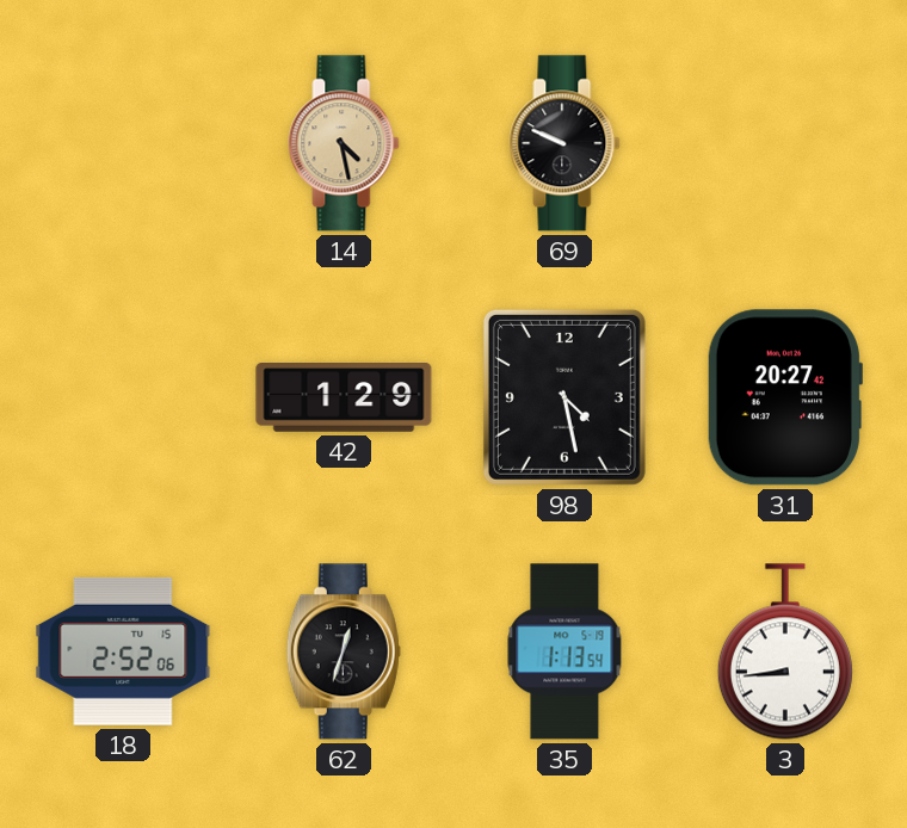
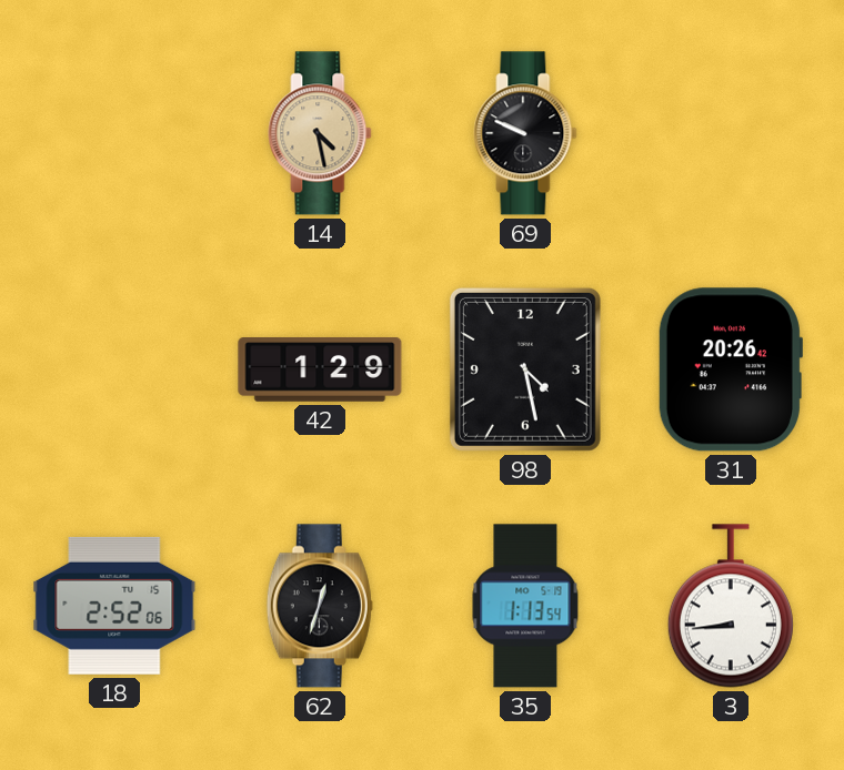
31: 20:27 -> 20:26 (730, 369)
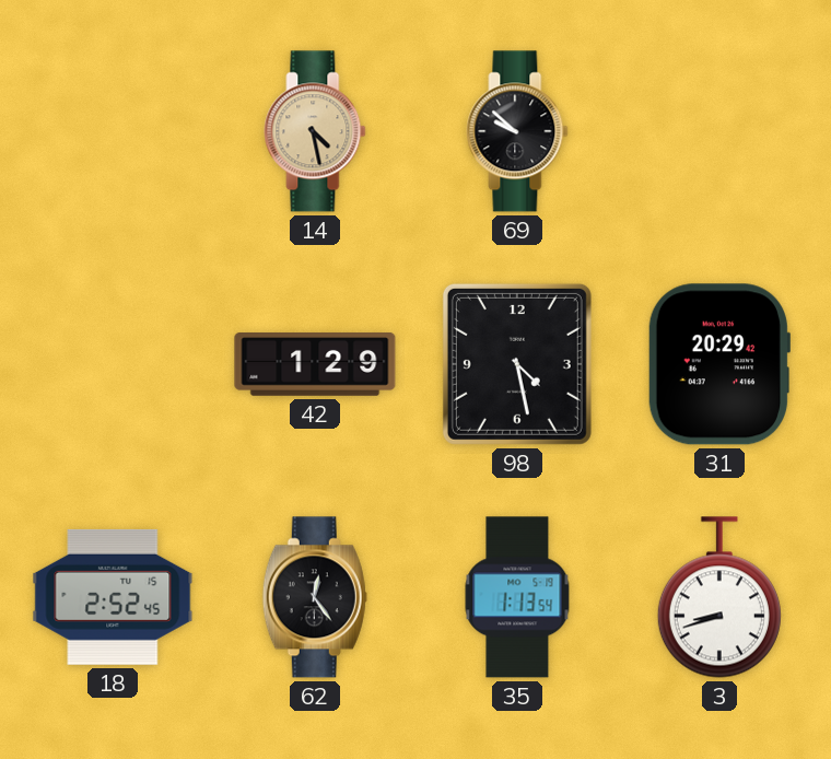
69: 9:49 -> 9:52 (517, 131)
31: 20:26 -> 20:29 (718, 364)
18: 2:52:06 -> 2:52:45 (113, 597)
62: 12:33 -> 12:24 (315, 597)
3: 8:44 -> 8:42 (719, 597)
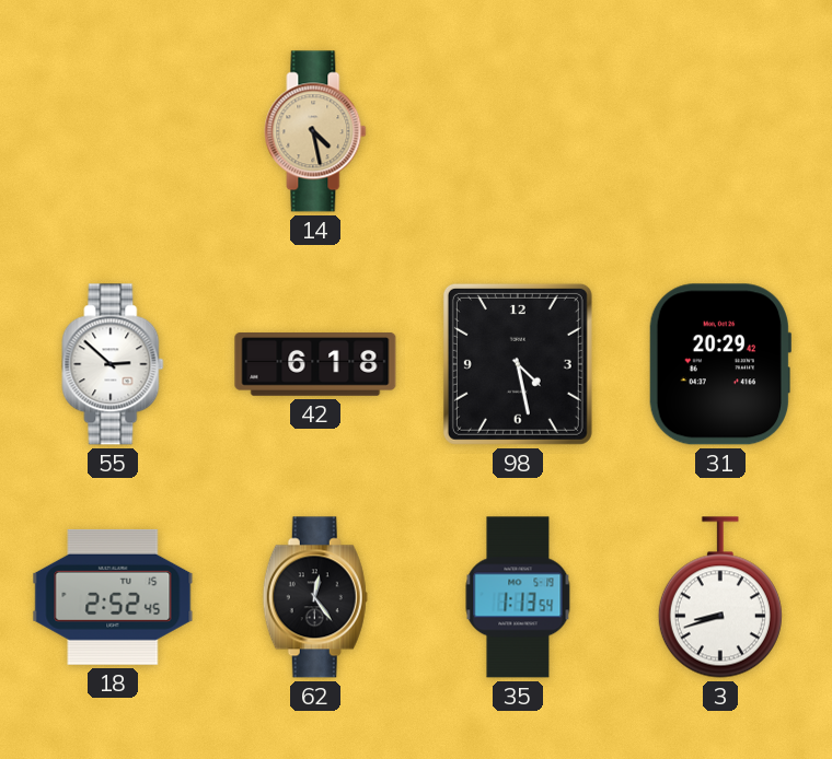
69: 9:52 -> none (517, 131)
55: none -> 2:52 (113, 364)
42: 1:29 -> 6:18 (315, 364)
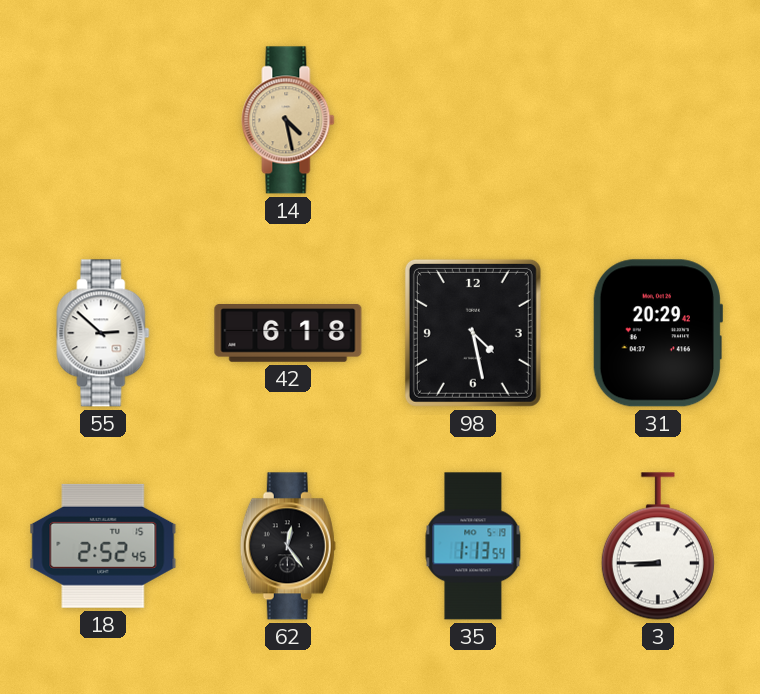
3: 8:42 -> 8:45 (658, 546)
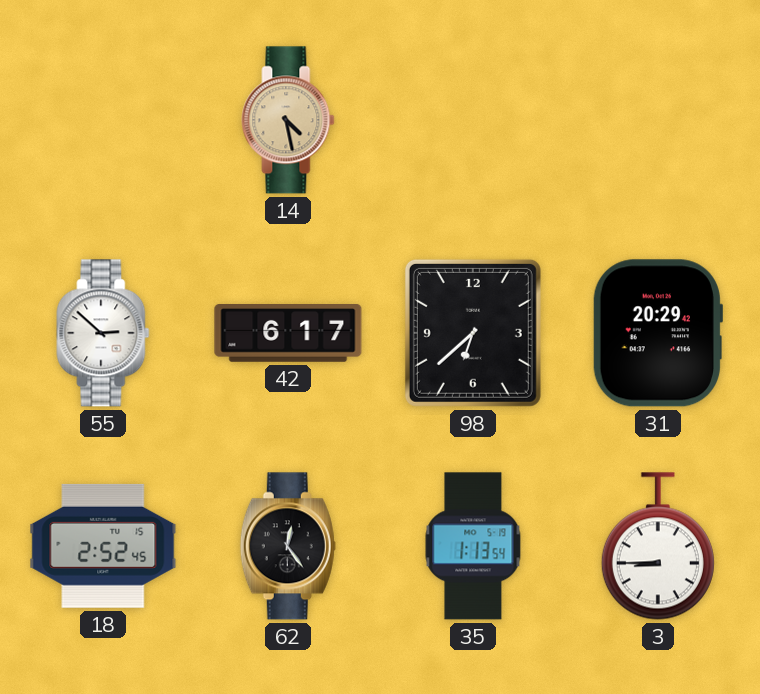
42: 6:18 -> 6:17 (288, 333)
98: 4:28 -> 6:38 (473, 333)
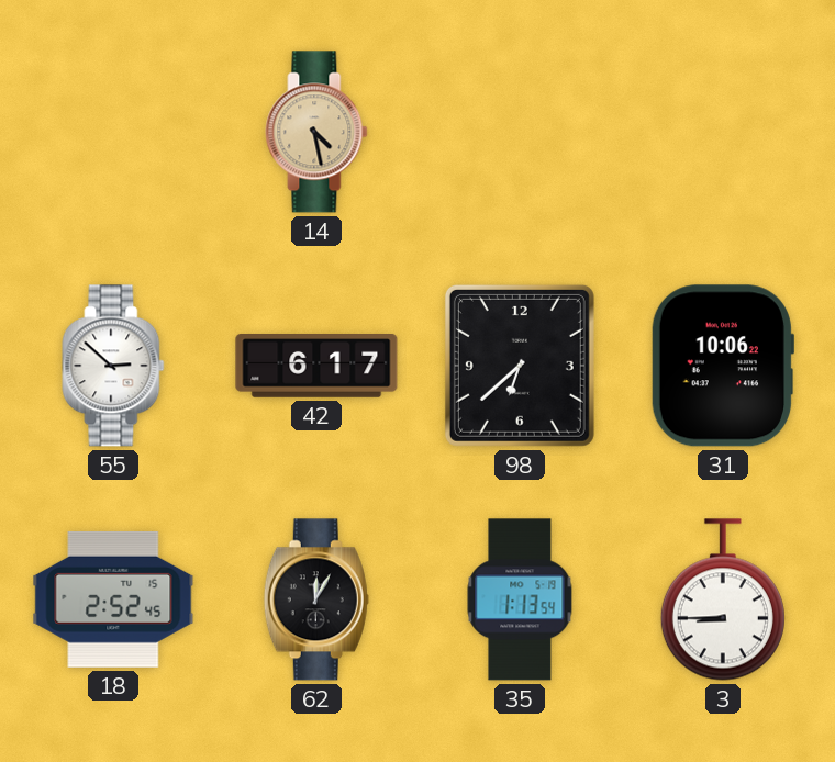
31: 20:29 -> 10:06 (722, 366)
62: 12:24 -> 12:05 (316, 599)
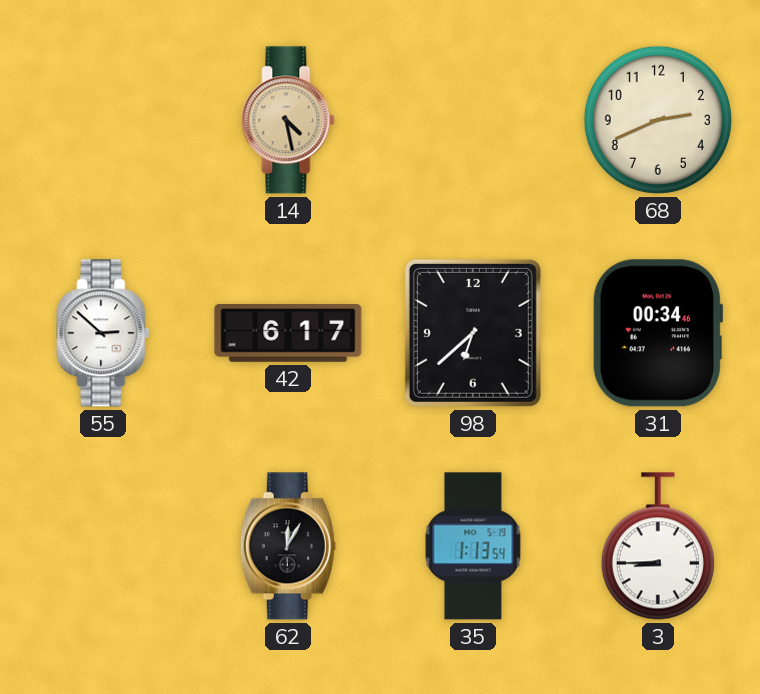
68: none -> 2:41 (658, 120)
31: 10:06 -> 00:34 (657, 333)
18: 2:52 -> none (113, 599)
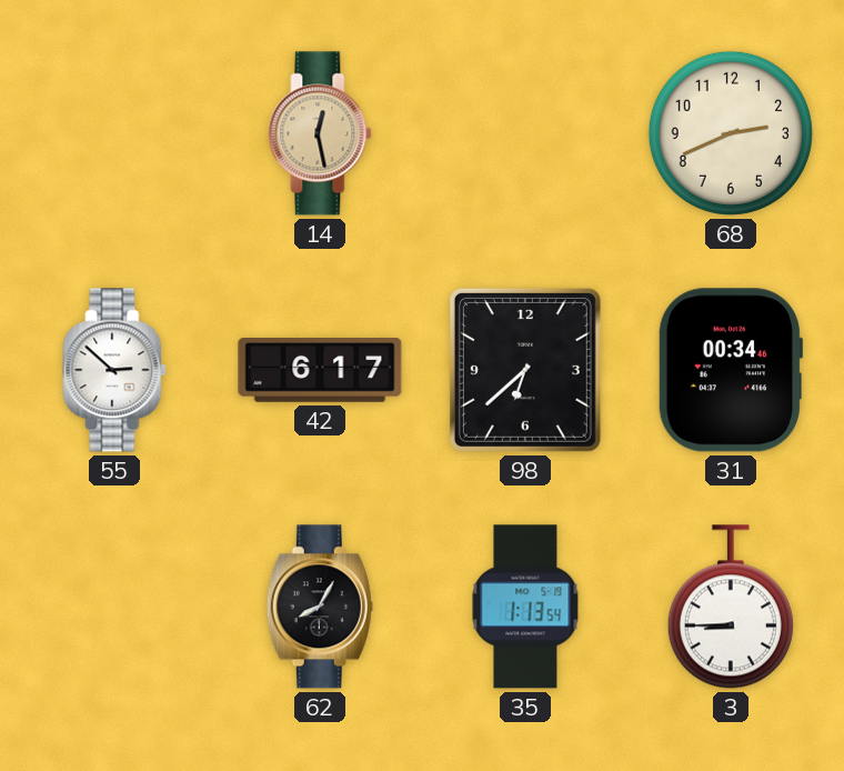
14: 4:28 -> 12:28 (320, 133)
62: 12:05 -> 8:05 (320, 607)
